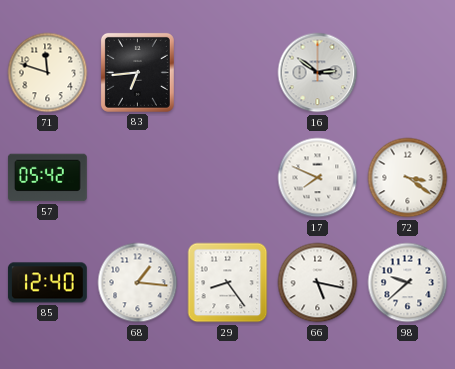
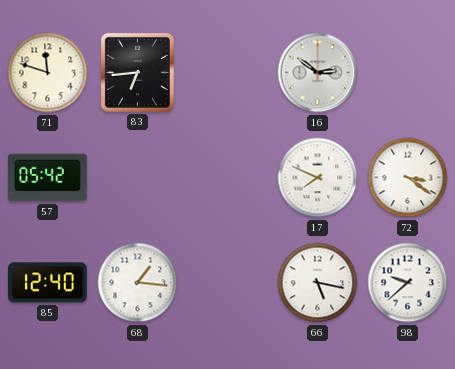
29: 8:24 -> none (228, 283)
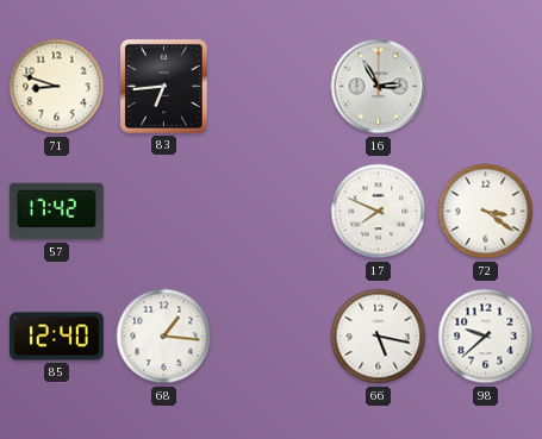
71: 11:48 -> 8:48 (57, 87)
16: 2:51 -> 2:55 (379, 87)
57: 05:42 -> 17:42 (56, 212)
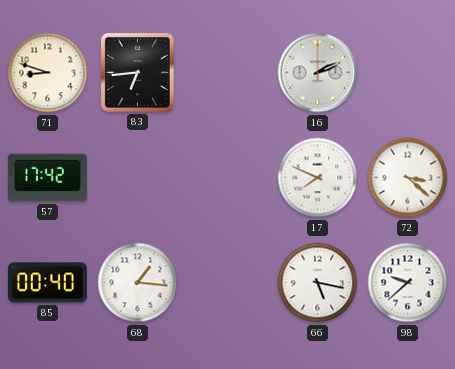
16: 2:55 -> 2:11 (318, 73)
72: 3:21 -> 3:22 (408, 178)
85: 12:40 -> 00:40 (47, 283)
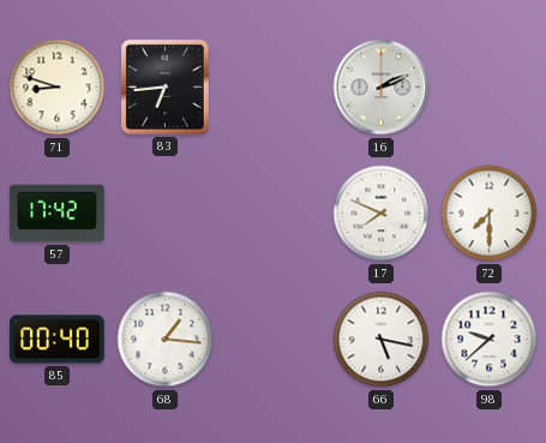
72: 3:22 -> 7:30 (490, 214)
